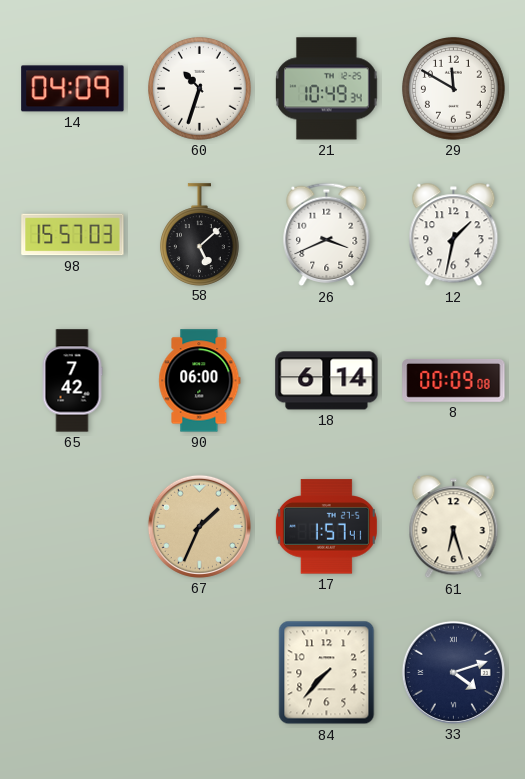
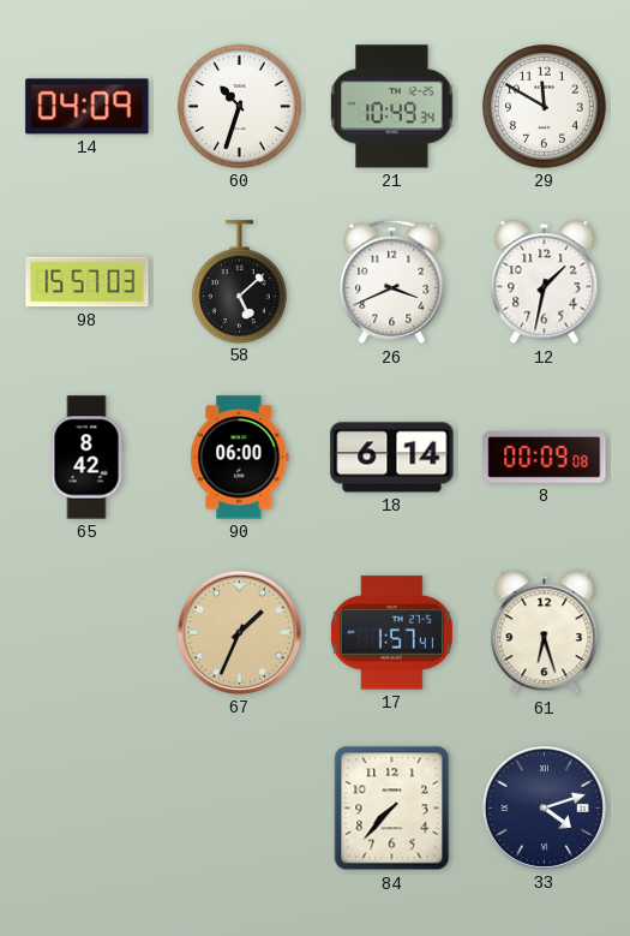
65: 7:42 -> 8:42 (86, 458)
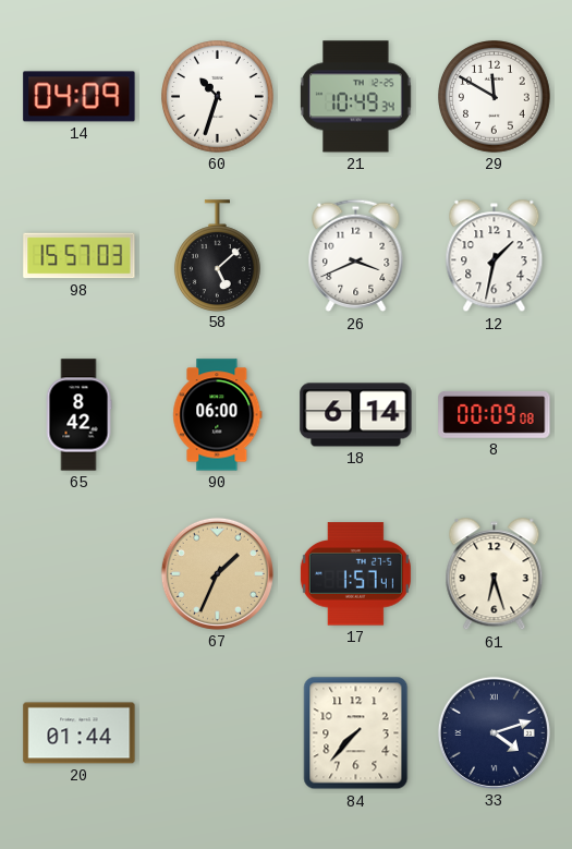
20: none -> 01:44 (80, 733)
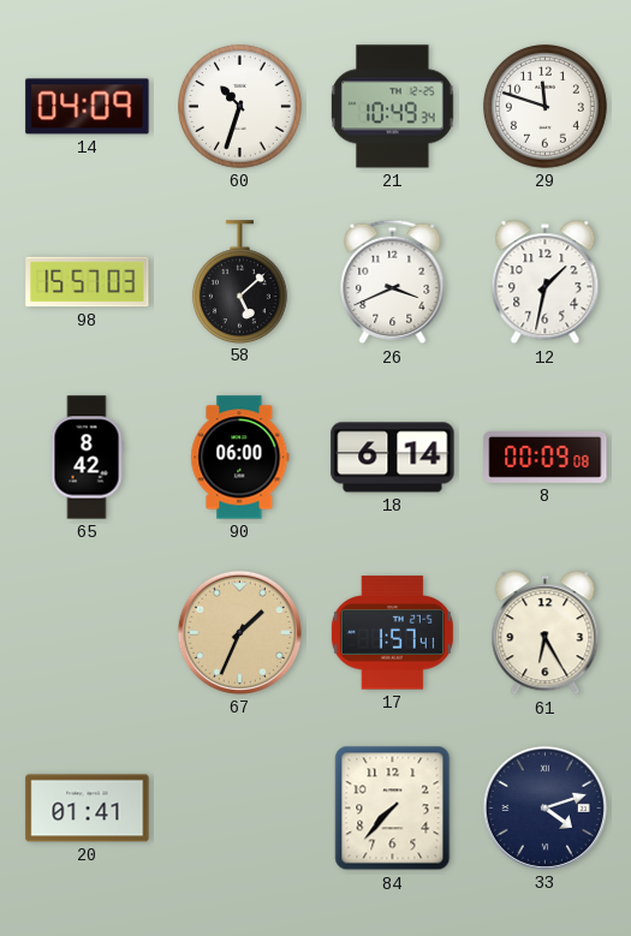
29: 11:50 -> 11:48 (546, 107)
61: 6:27 -> 6:25 (546, 633)
20: 01:44 -> 01:41 (88, 809)
